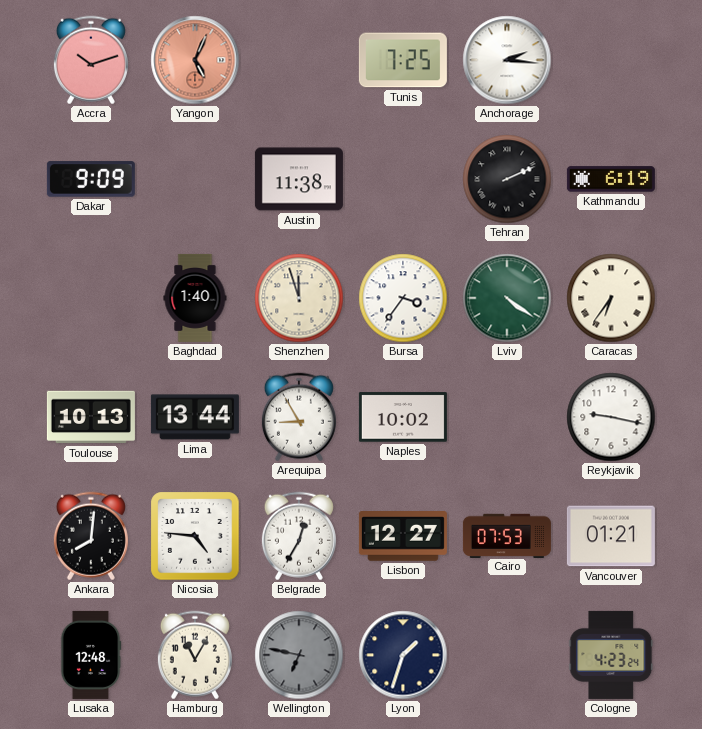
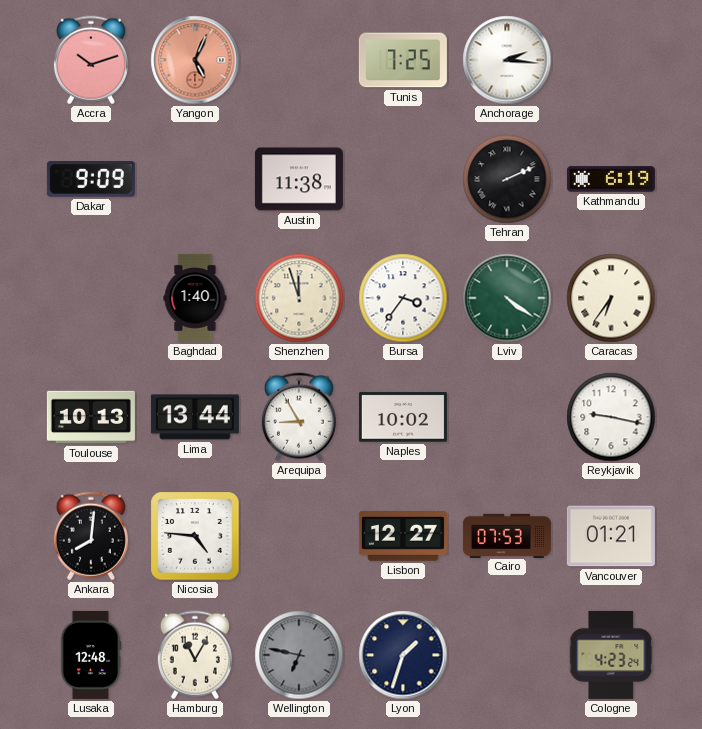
Belgrade: 12:35 -> none (299, 536)
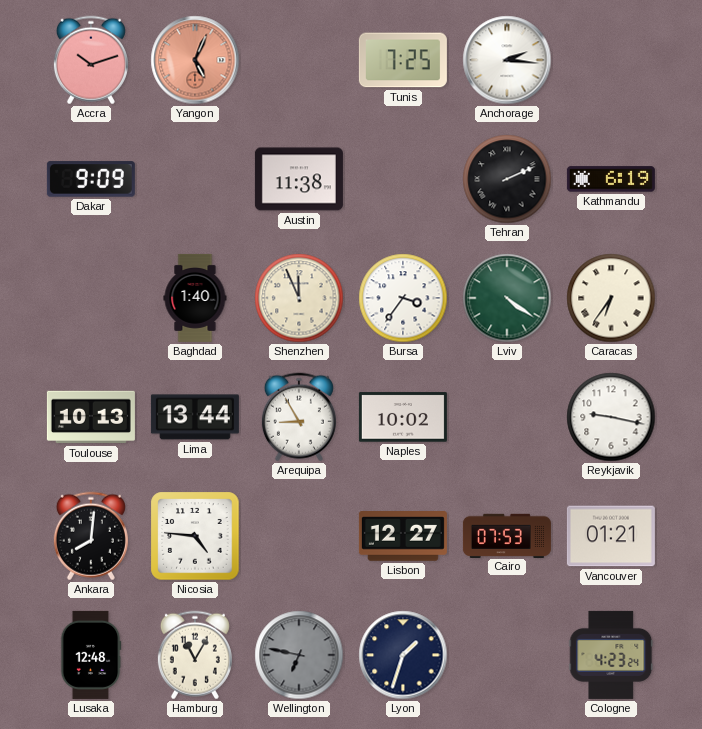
Shenzhen: 11:57 -> 11:56 (299, 298)
